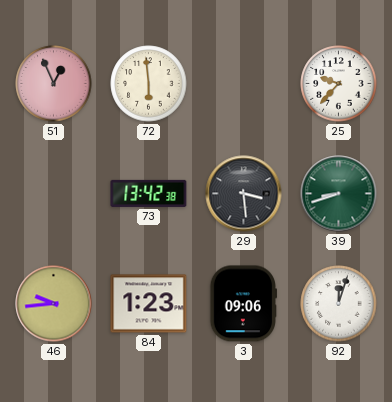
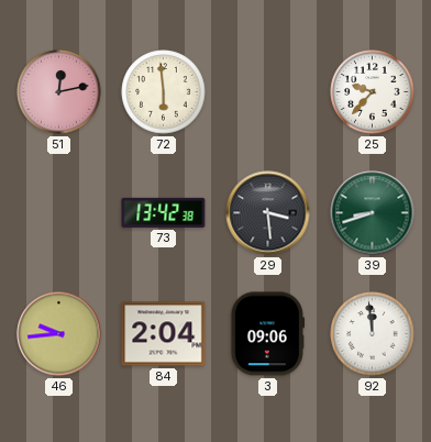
51: 12:56 -> 12:13 (59, 92)
84: 1:23 -> 2:04 (164, 334)
92: 12:03 -> 11:59 (373, 334)
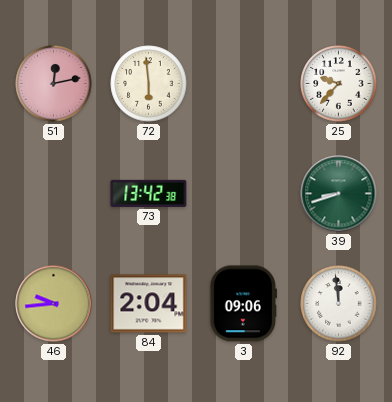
29: 3:29 -> none (268, 213)
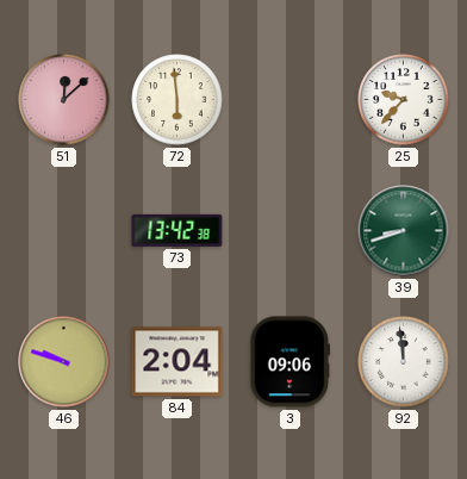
51: 12:13 -> 12:08 (64, 100)
46: 9:44 -> 9:48 (64, 362)
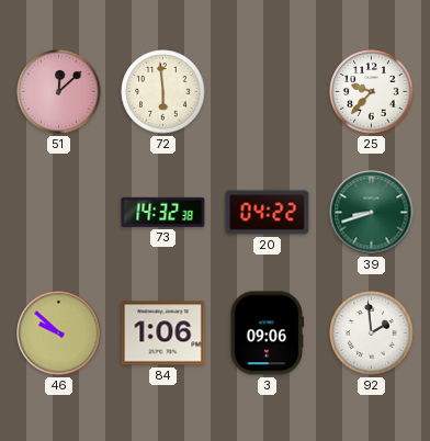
73: 13:42 -> 14:32 (163, 212)
20: none -> 04:22 (268, 213)
46: 9:48 -> 9:52 (59, 333)
84: 2:04 -> 1:06 (163, 333)
92: 11:59 -> 1:59 (372, 333)
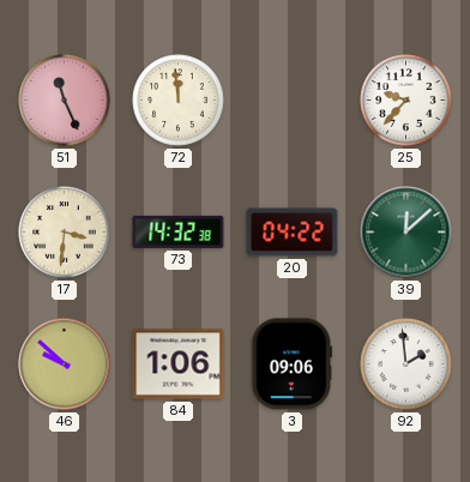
51: 12:08 -> 11:26 (65, 101)
72: 5:59 -> 11:59 (179, 101)
17: none -> 3:31 (65, 233)
39: 8:42 -> 12:08 (406, 233)
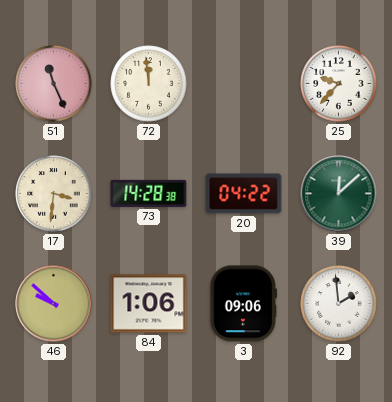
73: 14:32 -> 14:28 (149, 193)
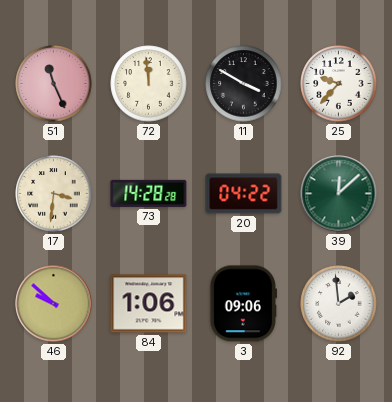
11: none -> 3:50 (244, 84)
73: 14:28:38 -> 14:28:28 (149, 193)
